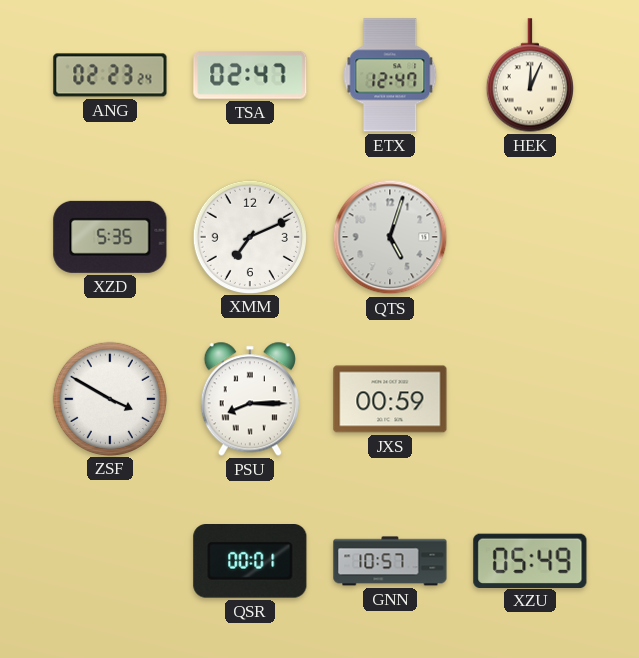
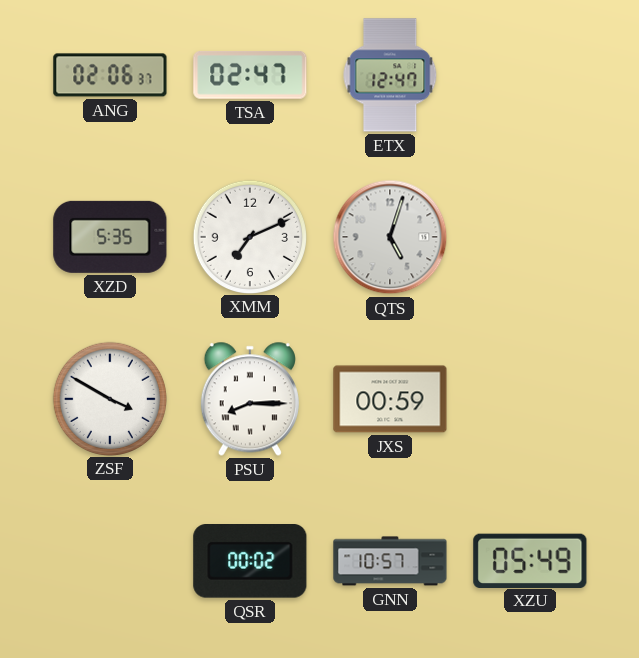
ANG: 02:23 -> 02:06 (110, 75)
HEK: 12:04 -> none (530, 75)
QSR: 00:01 -> 00:02 (250, 562)
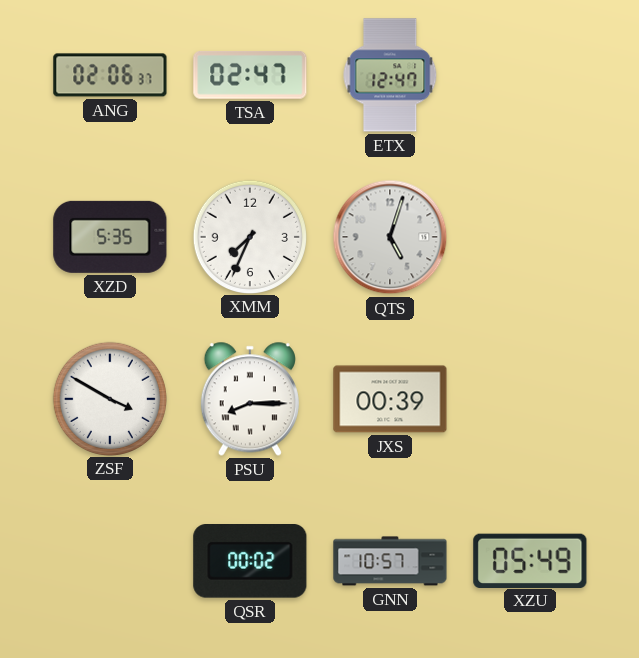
XMM: 7:11 -> 7:34 (249, 236)
JXS: 00:59 -> 00:39 (390, 399)
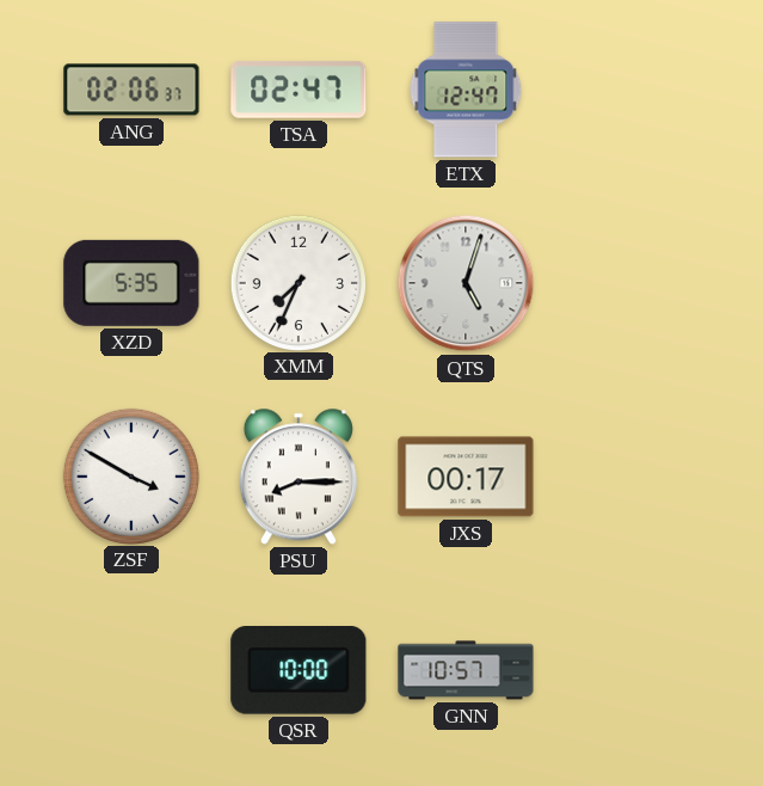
JXS: 00:39 -> 00:17 (466, 477)
QSR: 00:02 -> 10:00 (299, 671)
XZU: 05:49 -> none (530, 560)
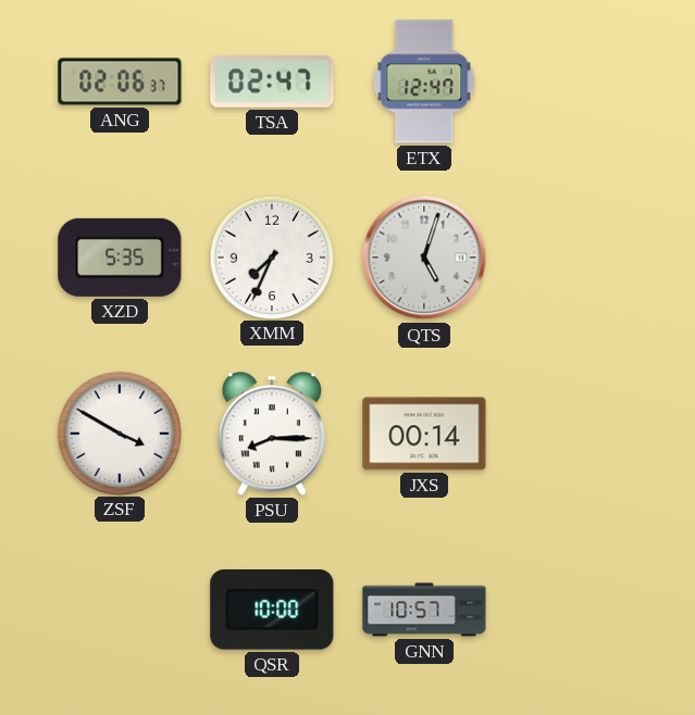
JXS: 00:17 -> 00:14 (424, 434)
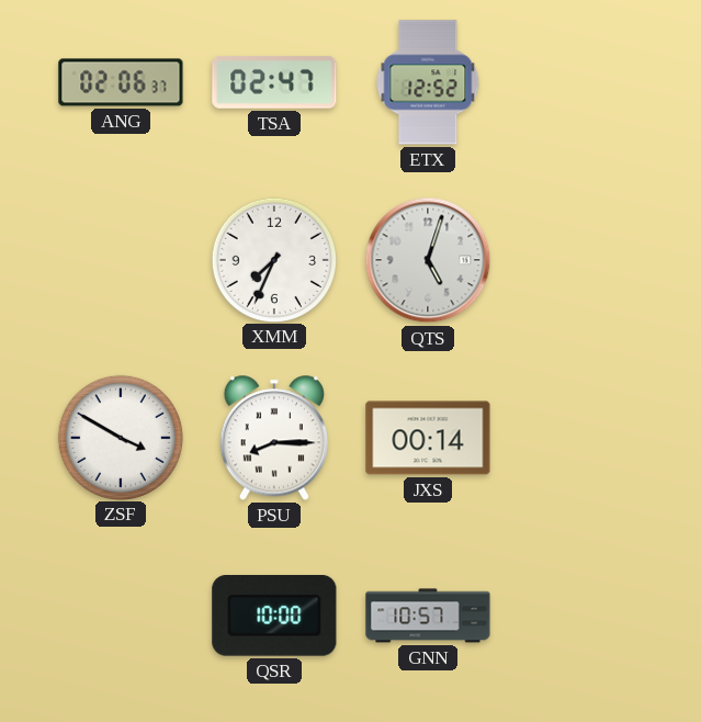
ETX: 12:47 -> 12:52 (428, 82)
XZD: 5:35 -> none (120, 258)
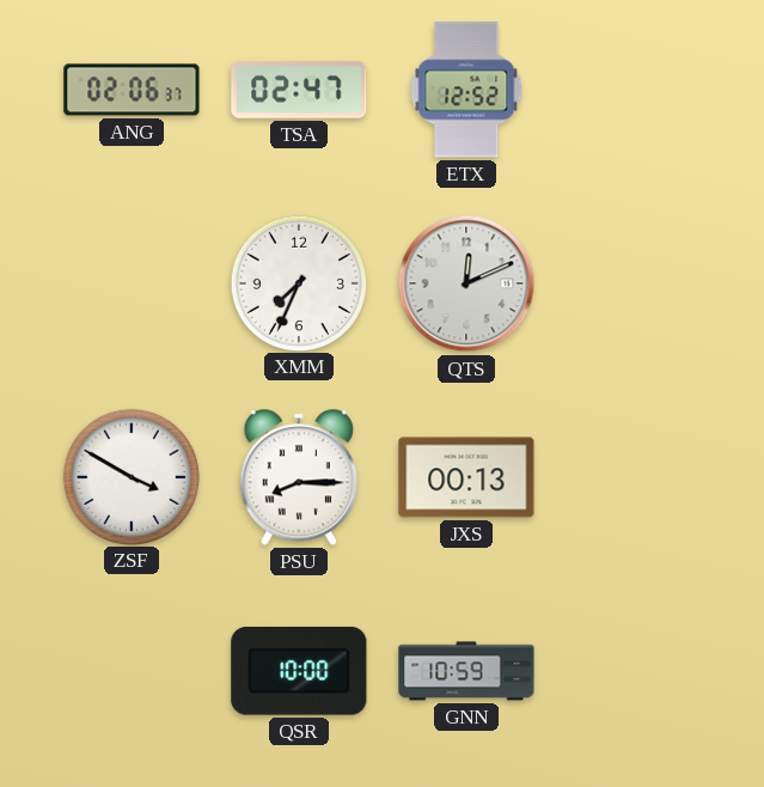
QTS: 5:03 -> 12:11 (466, 283)
JXS: 00:14 -> 00:13 (466, 477)
GNN: 10:57 -> 10:59 (466, 671)
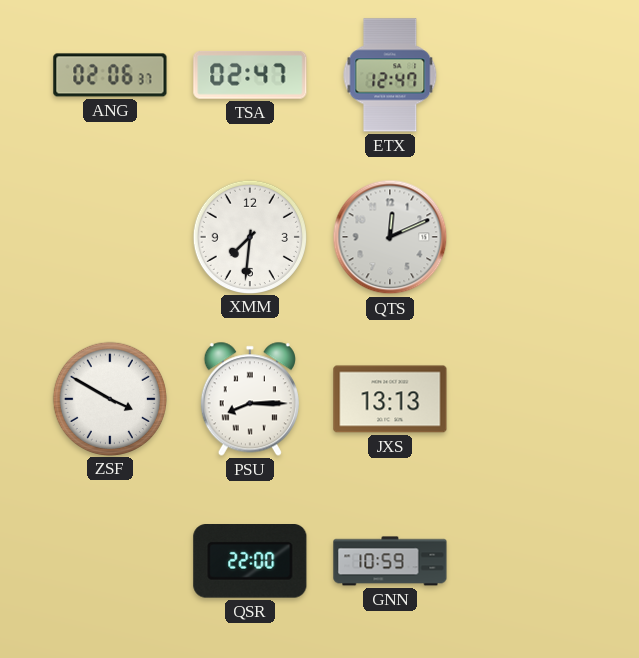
ETX: 12:52 -> 12:47 (390, 75)
XMM: 7:34 -> 7:31 (249, 236)
JXS: 00:13 -> 13:13 (390, 399)
QSR: 10:00 -> 22:00 (250, 562)
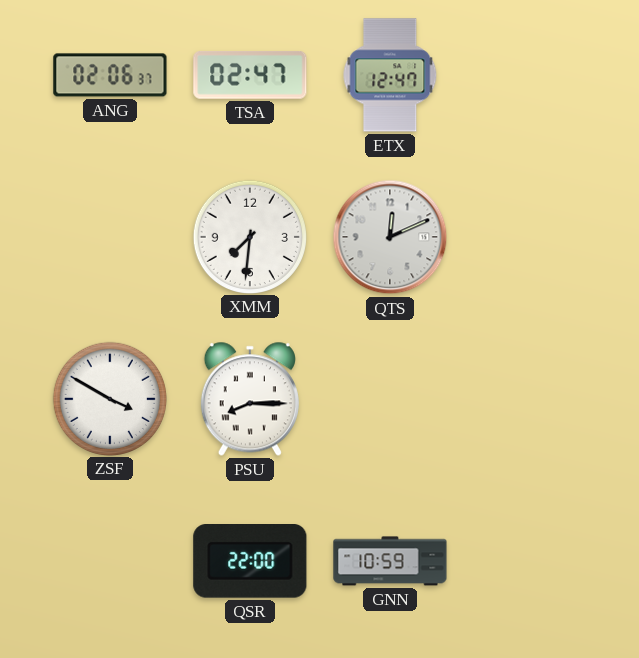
JXS: 13:13 -> none (390, 399)
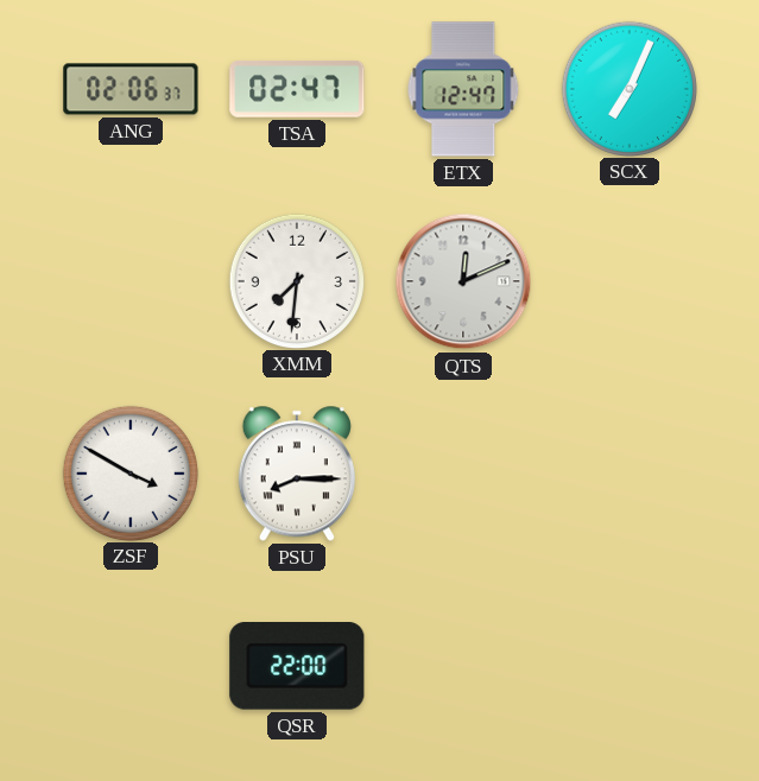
SCX: none -> 7:04 (628, 88)
GNN: 10:59 -> none (390, 561)
